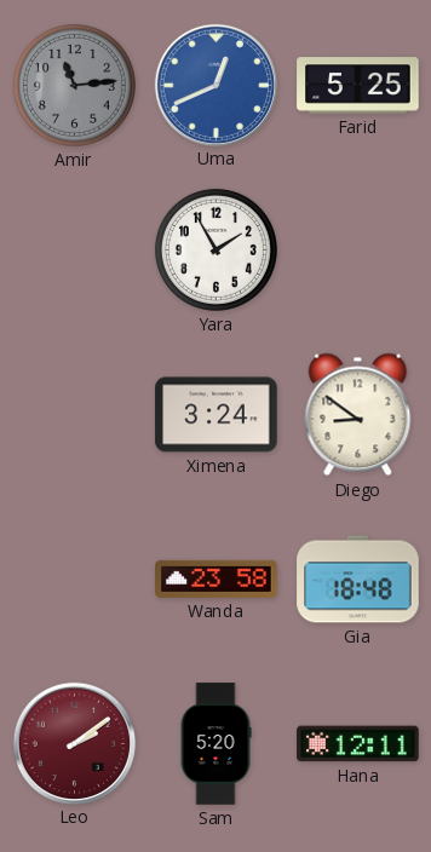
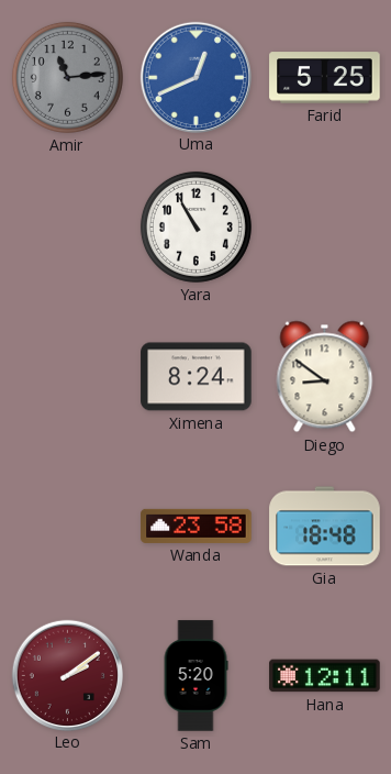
Yara: 1:55 -> 10:55 (195, 226)
Ximena: 3:24 -> 8:24 (197, 377)
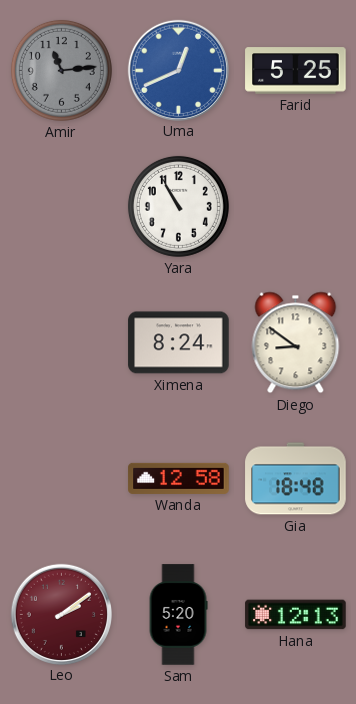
Wanda: 23:58 -> 12:58 (179, 478)
Hana: 12:11 -> 12:13 (296, 615)
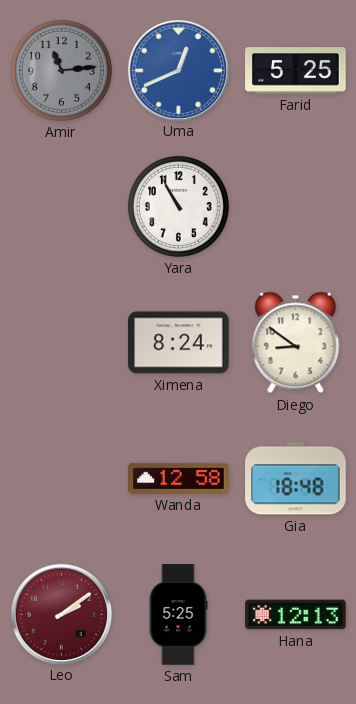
Sam: 5:20 -> 5:25 (178, 615)
